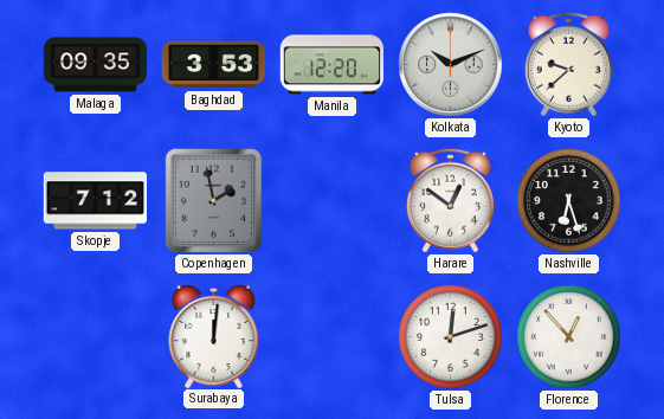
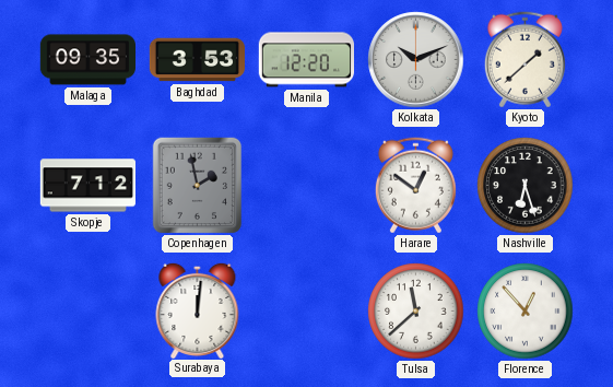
Kyoto: 9:38 -> 1:38 (524, 60)
Tulsa: 12:12 -> 11:38 (416, 312)
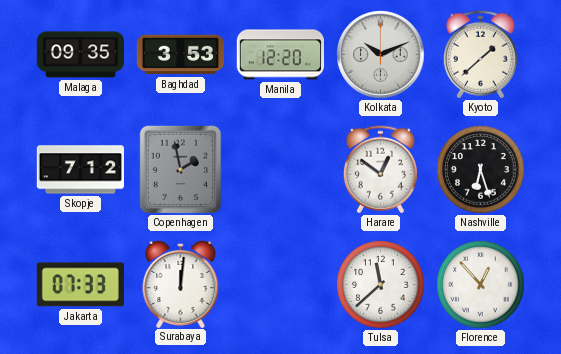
Jakarta: none -> 07:33 (80, 285)
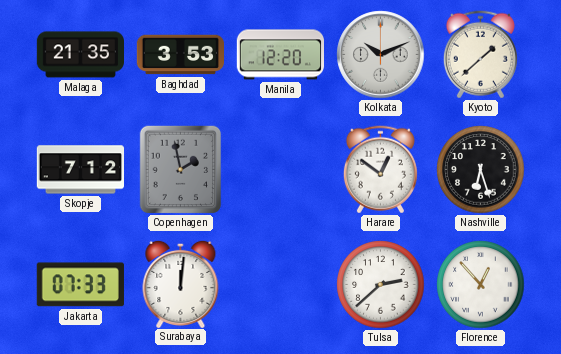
Malaga: 09:35 -> 21:35 (81, 55)
Tulsa: 11:38 -> 2:38 (381, 285)
